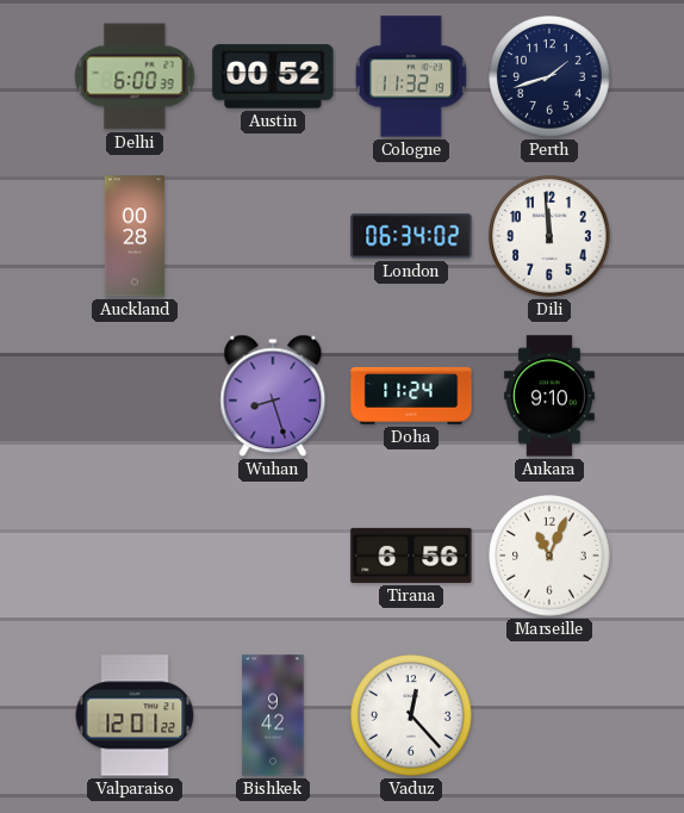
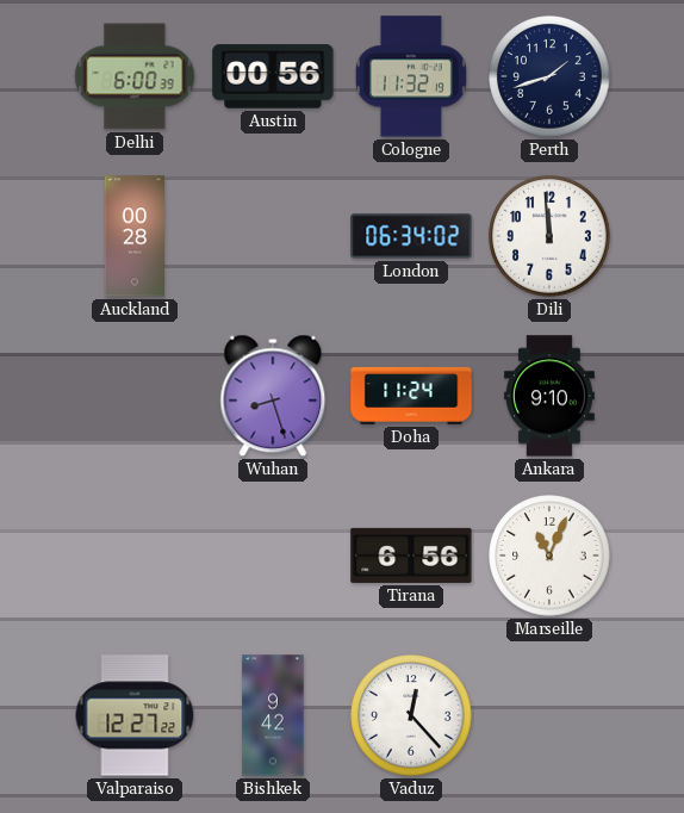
Austin: 00:52 -> 00:56 (273, 76)
Valparaiso: 12:01 -> 12:27 (135, 715)
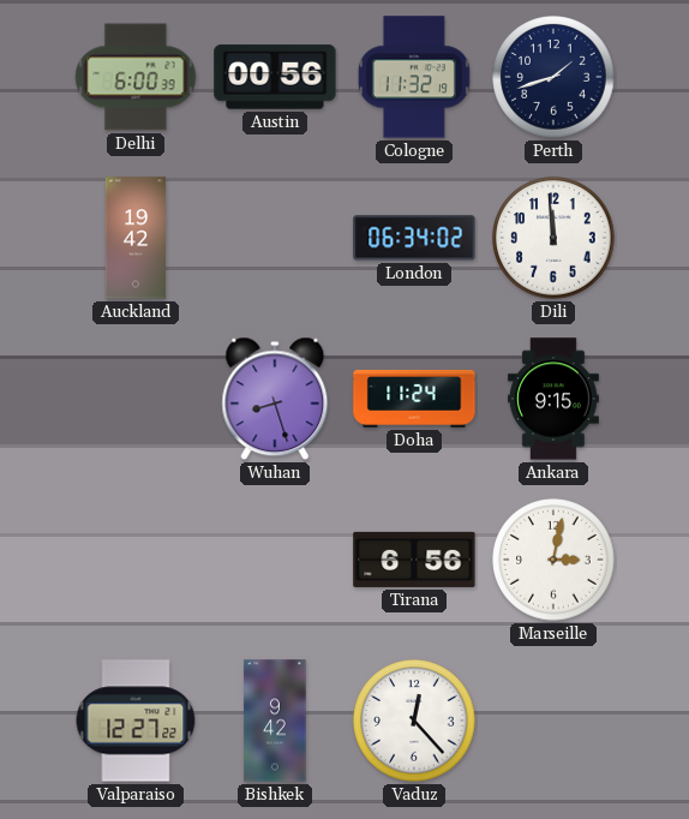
Auckland: 00:28 -> 19:42 (134, 238)
Ankara: 9:10 -> 9:15 (553, 399)
Marseille: 11:04 -> 3:02 (553, 560)
